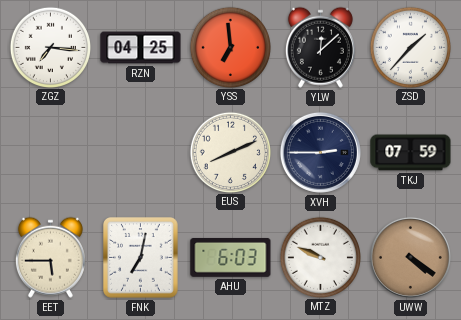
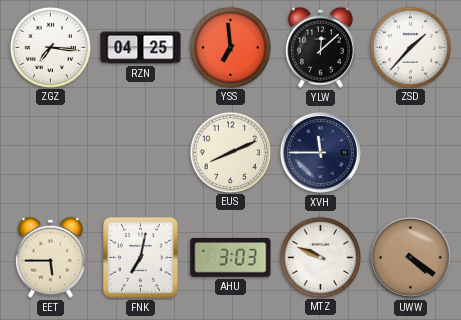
XVH: 2:45 -> 11:45 (320, 152)
TKJ: 07:59 -> none (411, 153)
AHU: 6:03 -> 3:03 (231, 257)
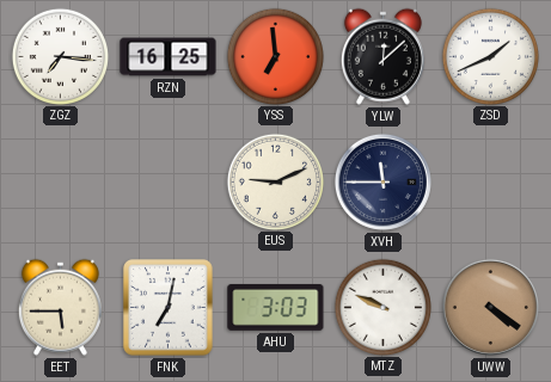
RZN: 04:25 -> 16:25 (169, 57)
ZSD: 1:37 -> 1:41 (490, 56)
EUS: 8:11 -> 9:11 (275, 181)
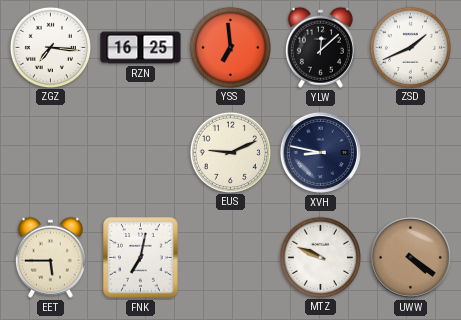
XVH: 11:45 -> 8:47 (320, 152)
AHU: 3:03 -> none (276, 307)
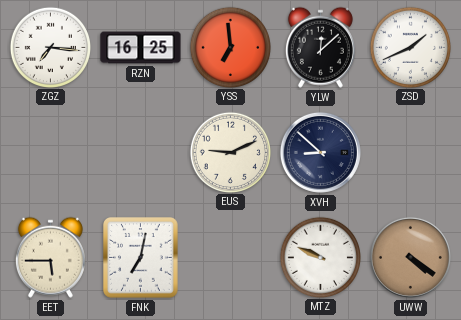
XVH: 8:47 -> 8:52 (320, 152)
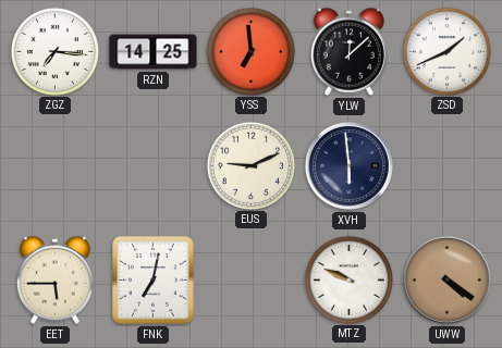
RZN: 16:25 -> 14:25 (154, 52)
XVH: 8:52 -> 5:59 (348, 165)
